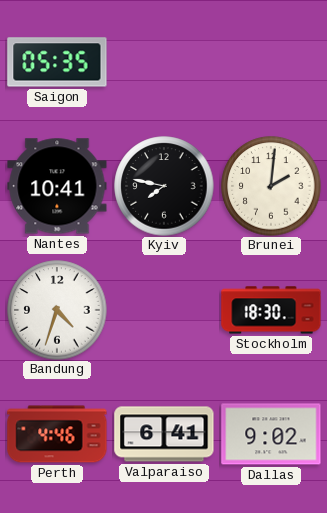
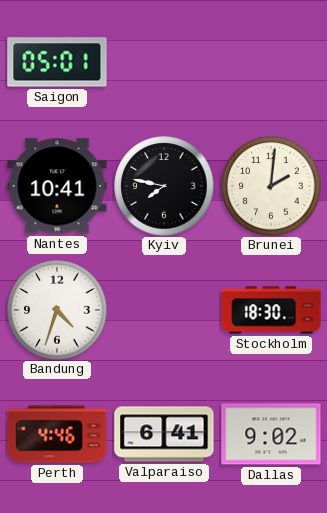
Saigon: 05:35 -> 05:01 (57, 62)
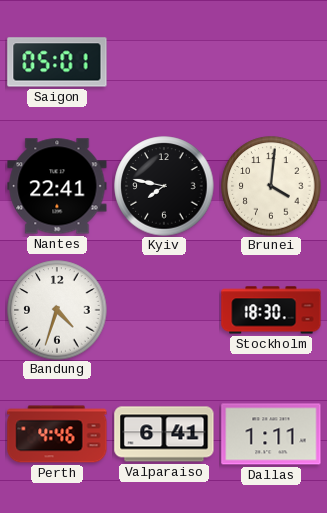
Nantes: 10:41 -> 22:41 (57, 186)
Brunei: 2:01 -> 4:01 (271, 186)
Dallas: 9:02 -> 1:11 (271, 434)
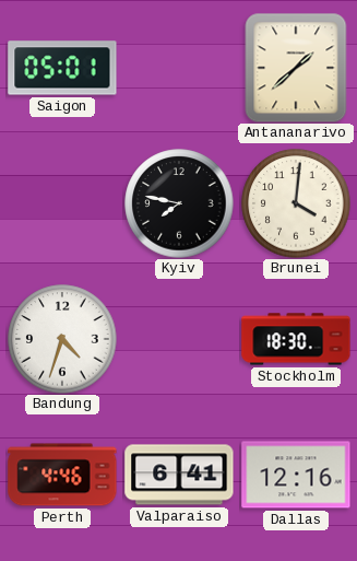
Antananarivo: none -> 1:38 (296, 68)
Nantes: 22:41 -> none (57, 186)
Dallas: 1:11 -> 12:16 (296, 475)
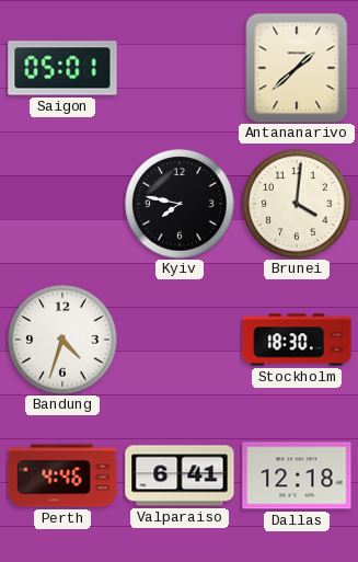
Dallas: 12:16 -> 12:18 (297, 475)
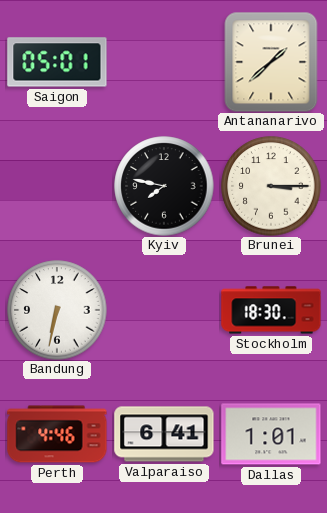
Brunei: 4:01 -> 3:15 (271, 186)
Bandung: 4:33 -> 6:32 (57, 310)
Dallas: 12:18 -> 1:01 (271, 434)
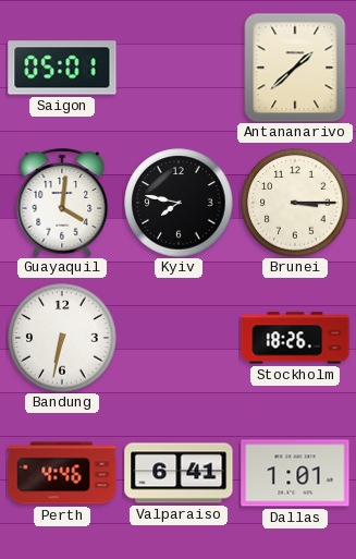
Guayaquil: none -> 4:01 (62, 203)
Stockholm: 18:30 -> 18:26 (295, 338)
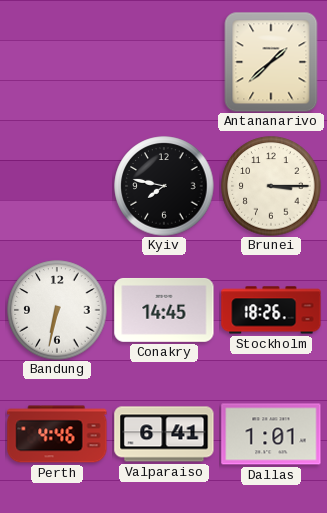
Saigon: 05:01 -> none (62, 68)
Guayaquil: 4:01 -> none (62, 203)
Conakry: none -> 14:45 (164, 310)
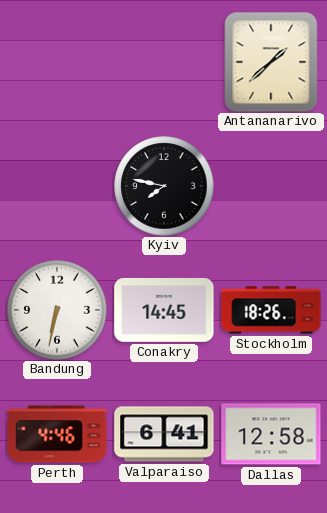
Brunei: 3:15 -> none (271, 186)
Dallas: 1:01 -> 12:58 (271, 434)
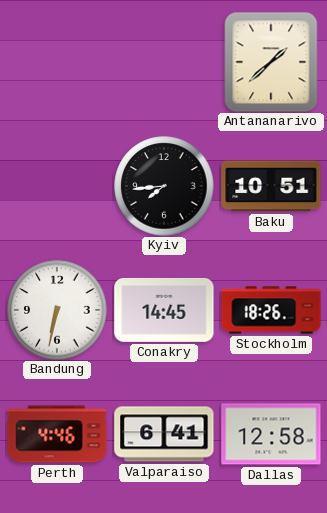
Kyiv: 7:47 -> 7:44 (164, 186)
Baku: none -> 10:51 (271, 186)
